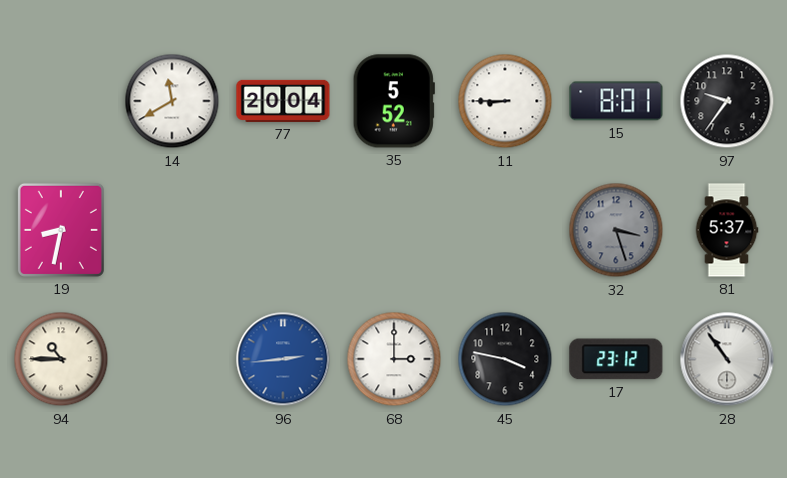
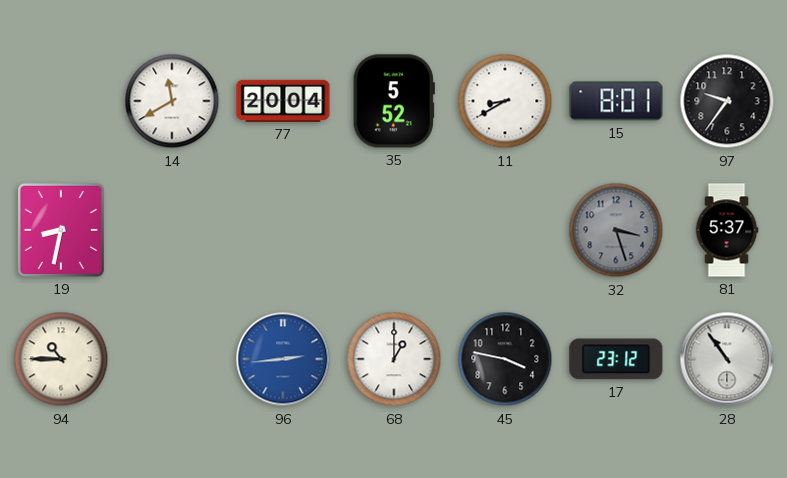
11: 8:45 -> 8:40 (505, 101)
68: 3:00 -> 1:00 (394, 359)
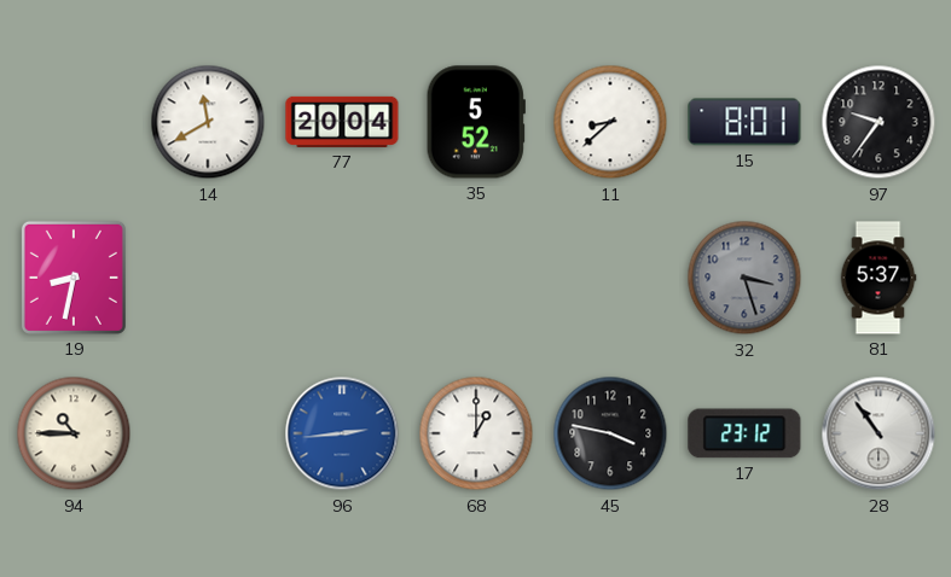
11: 8:40 -> 8:38 (610, 122)
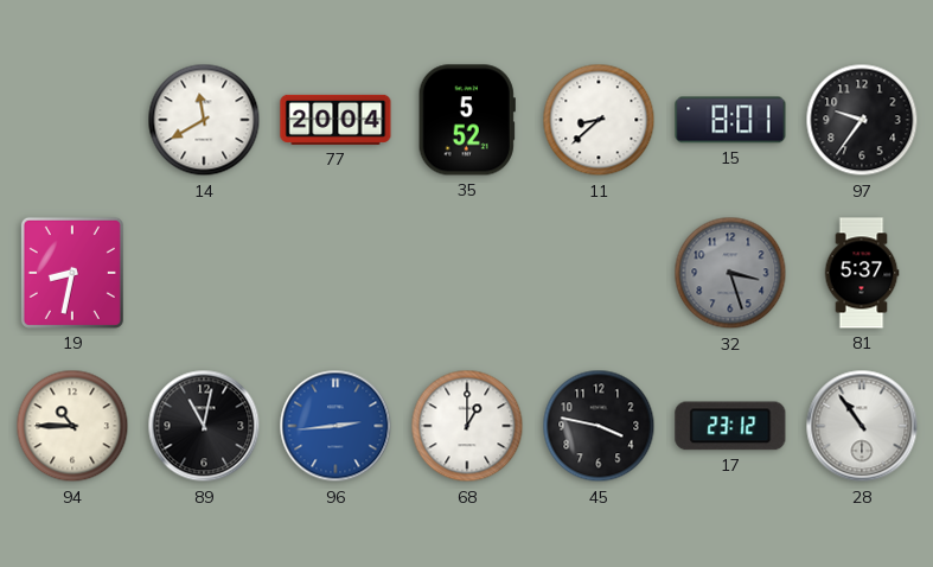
89: none -> 11:02 (204, 426)
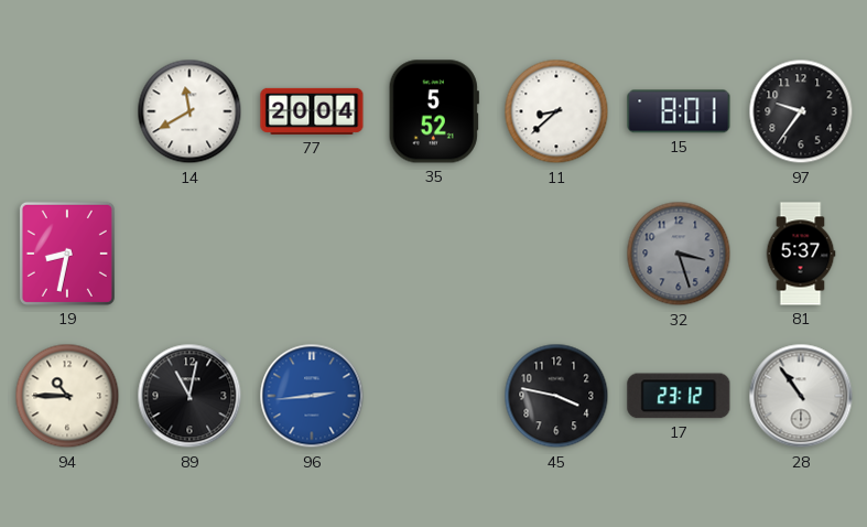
68: 1:00 -> none (467, 426)
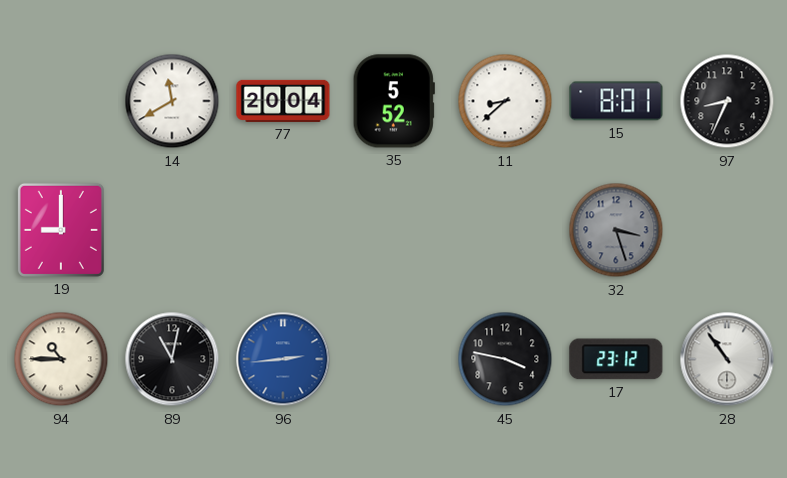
97: 9:36 -> 8:34 (727, 101)
19: 8:32 -> 9:00 (61, 230)
81: 5:37 -> none (801, 254)
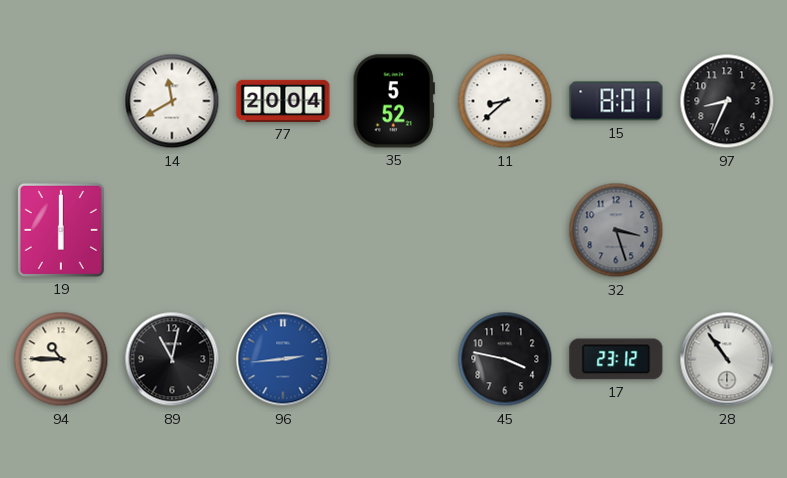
19: 9:00 -> 6:00 (61, 230)
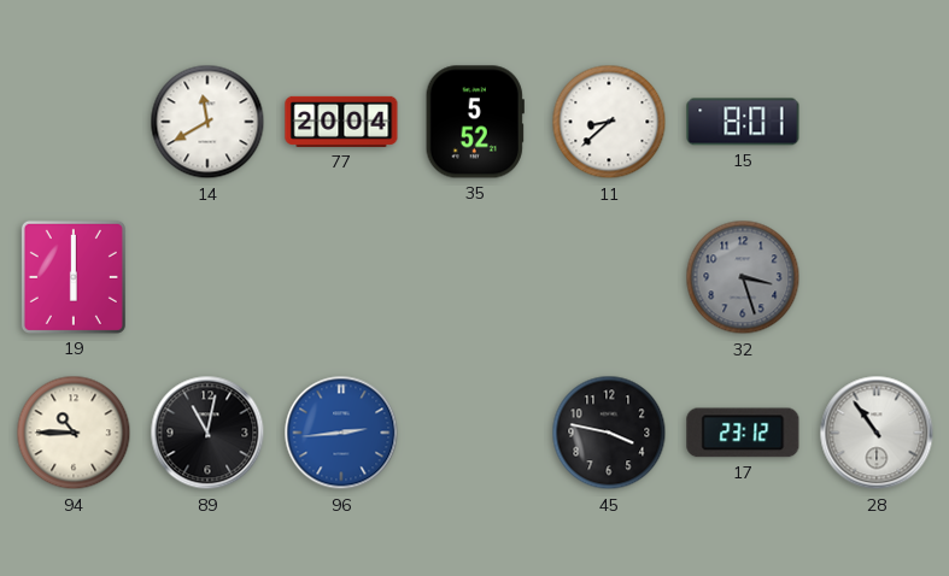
97: 8:34 -> none (727, 101)
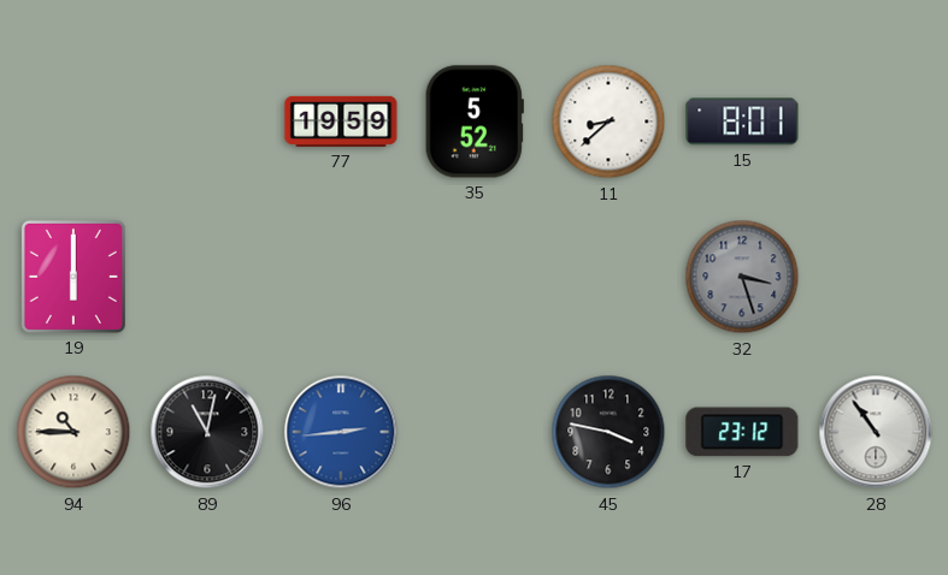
14: 11:40 -> none (207, 122)
77: 20:04 -> 19:59 (341, 121)
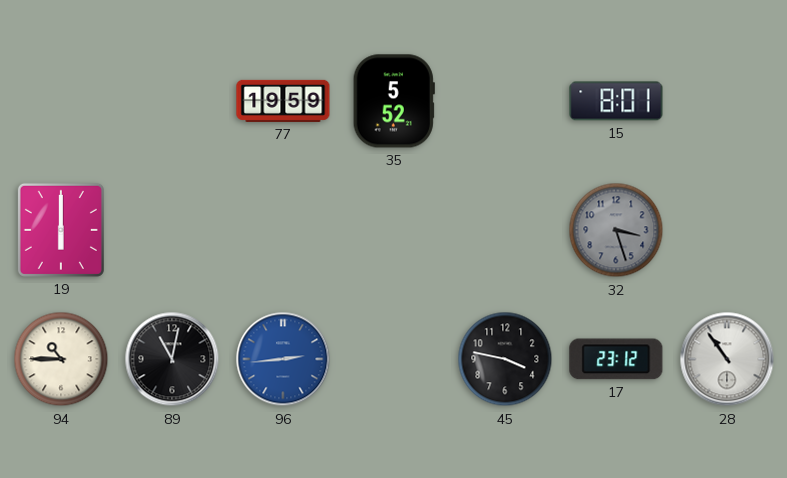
11: 8:38 -> none (608, 121)
